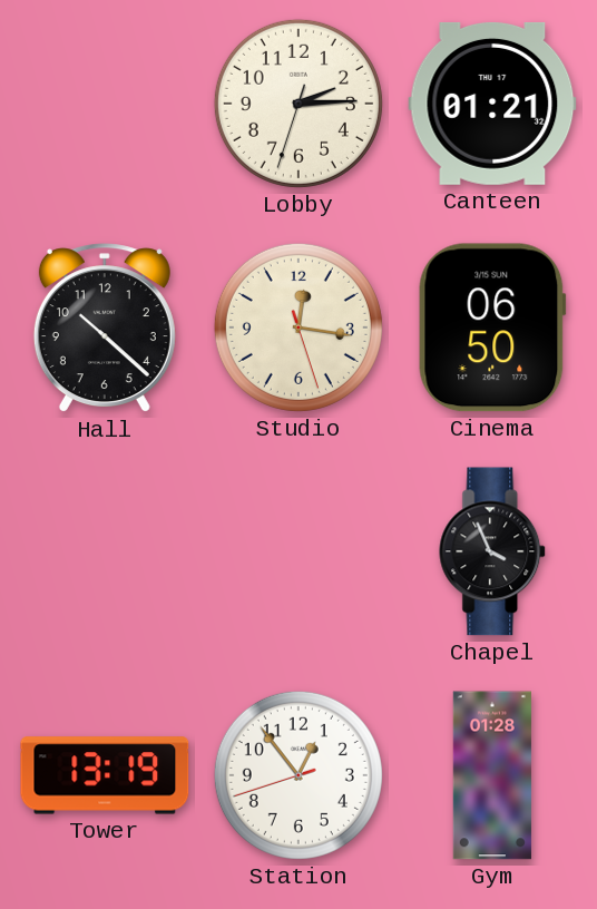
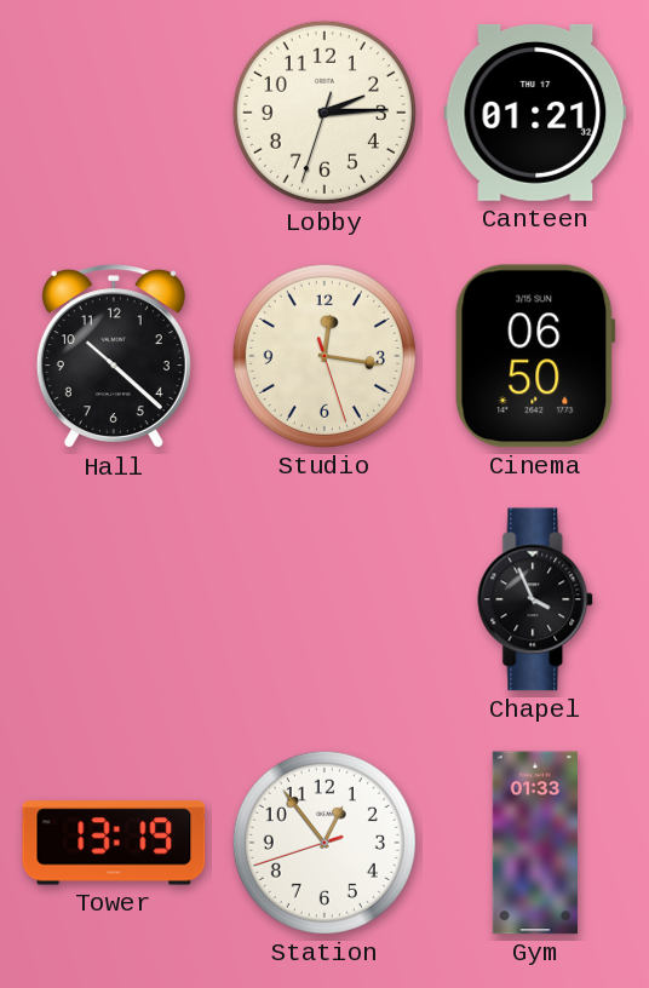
Gym: 01:28 -> 01:33 (535, 843)
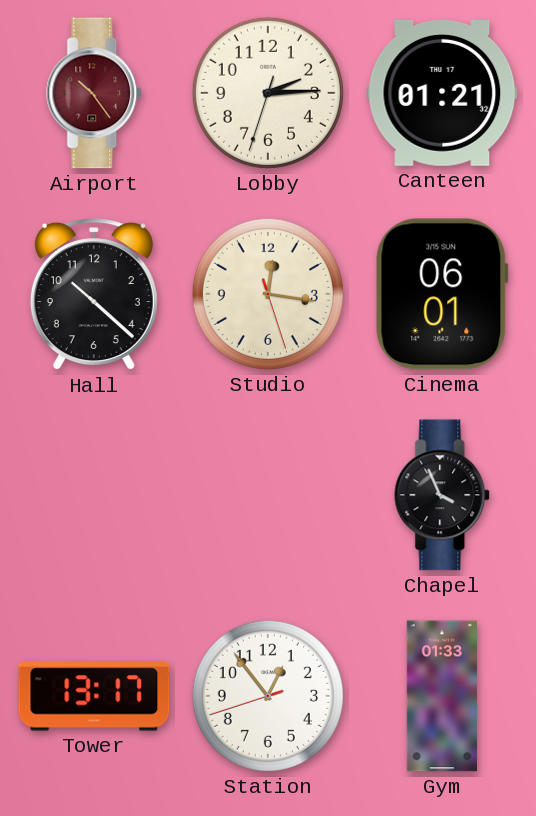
Airport: none -> 10:24 (95, 93)
Cinema: 06:50 -> 06:01 (442, 294)
Tower: 13:19 -> 13:17 (94, 696)
